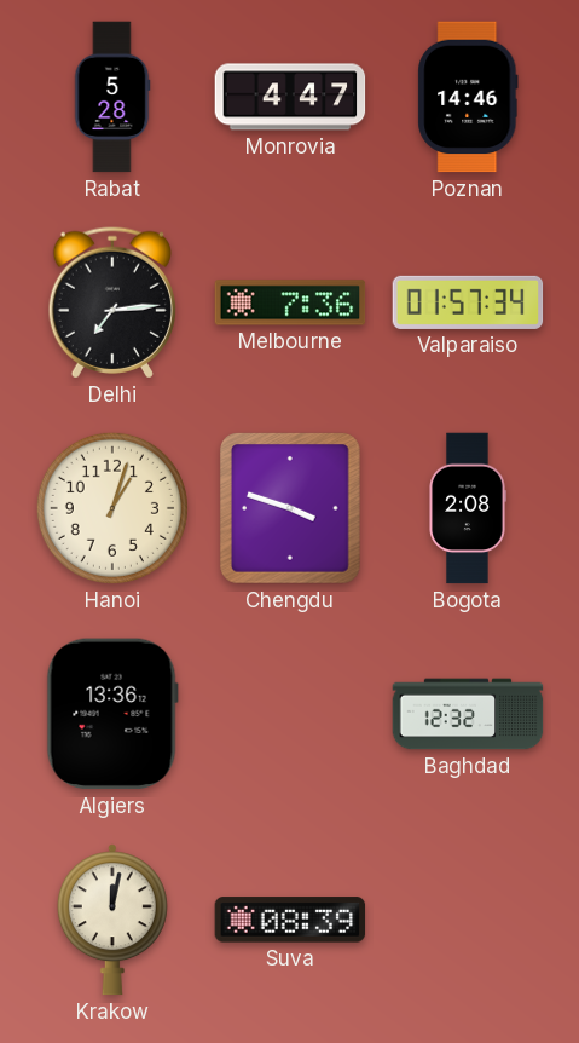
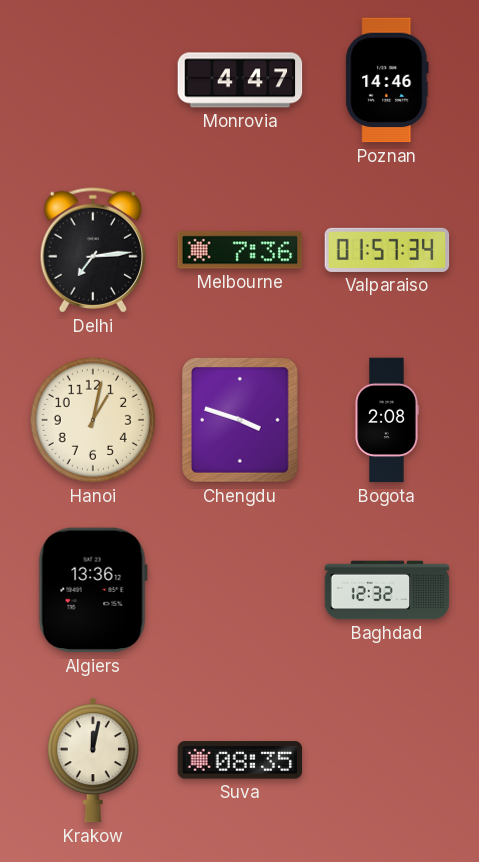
Rabat: 5:28 -> none (112, 97)
Hanoi: 1:03 -> 1:02 (93, 420)
Suva: 08:39 -> 08:35 (240, 760)
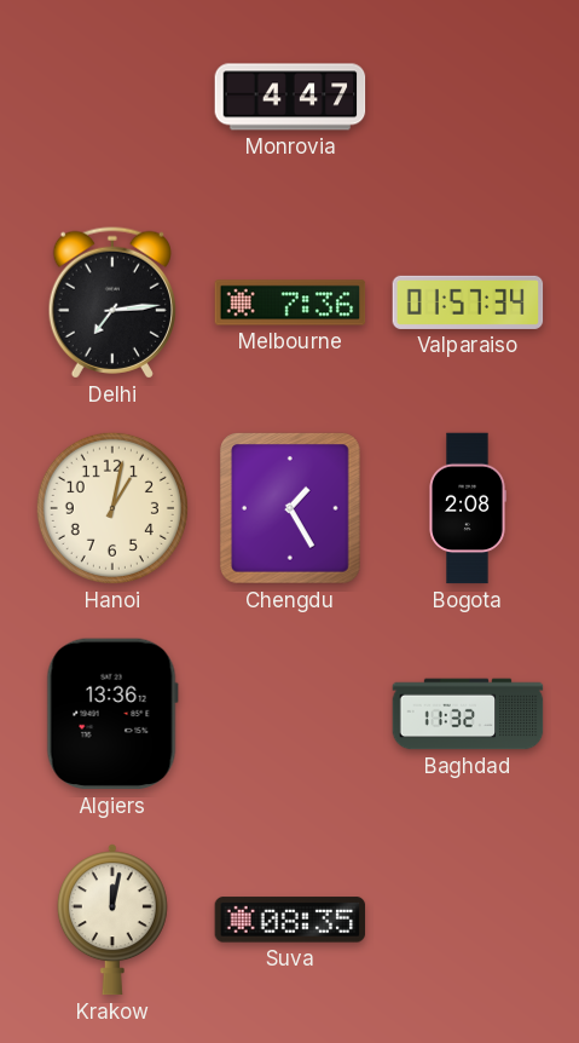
Poznan: 14:46 -> none (387, 80)
Chengdu: 3:48 -> 1:25 (291, 509)
Baghdad: 12:32 -> 11:32 (468, 714)
